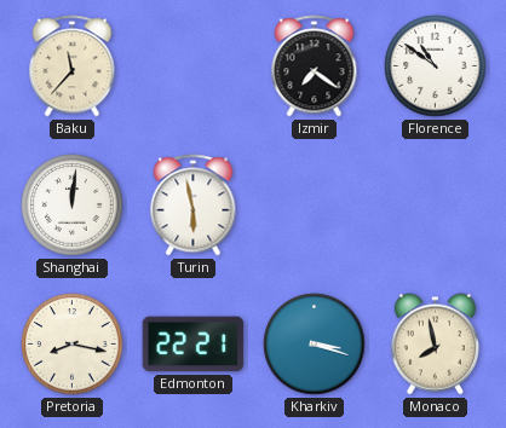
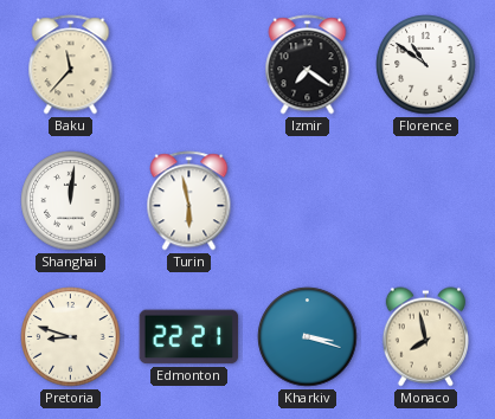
Pretoria: 8:17 -> 8:48 (71, 337)
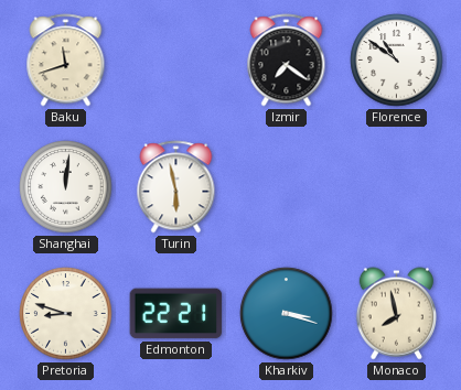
Baku: 11:37 -> 11:42 (66, 61)
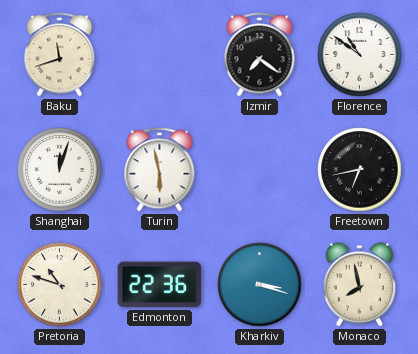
Shanghai: 12:01 -> 12:03 (60, 170)
Freetown: none -> 6:43 (360, 170)
Pretoria: 8:48 -> 10:48 (60, 285)
Edmonton: 22:21 -> 22:36 (160, 285)
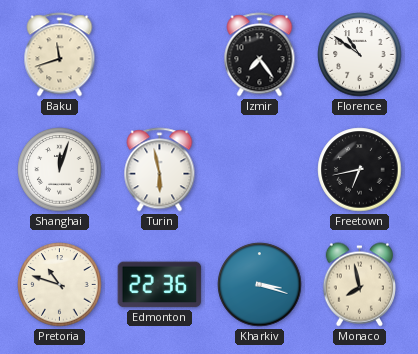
Izmir: 7:21 -> 7:24 (260, 55)
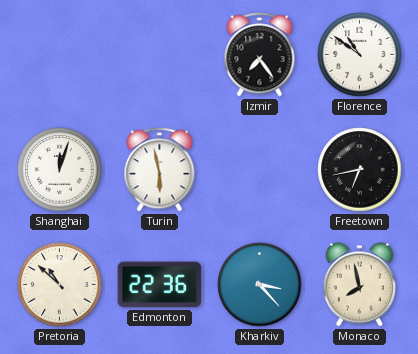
Baku: 11:42 -> none (60, 55)
Pretoria: 10:48 -> 10:52 (60, 285)
Kharkiv: 3:18 -> 3:23 (260, 285)
